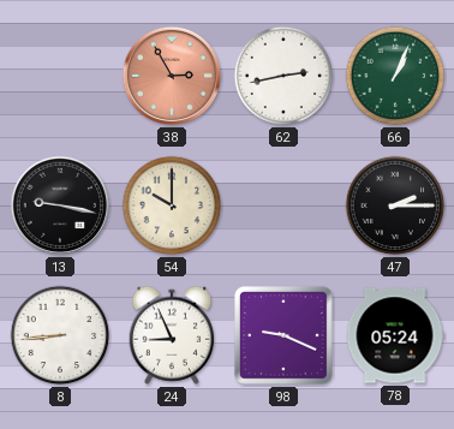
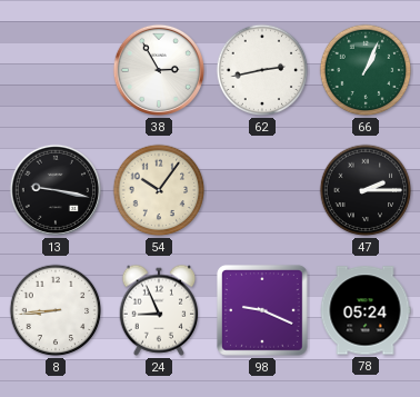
38 dial: salmon -> white (159, 70)
54: 10:00 -> 10:06 (159, 190)
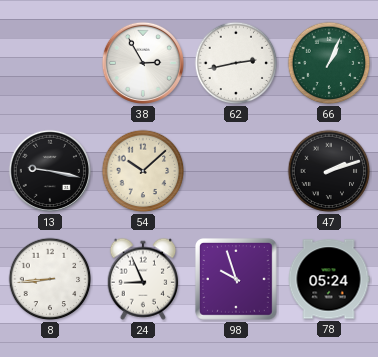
54: 10:06 -> 10:08 (143, 171)
47: 2:15 -> 2:12 (329, 171)
98: 9:19 -> 9:57 (236, 279)
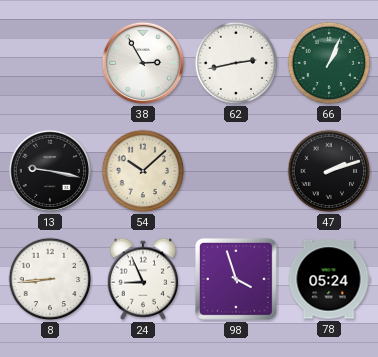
98: 9:57 -> 3:57 (236, 279)
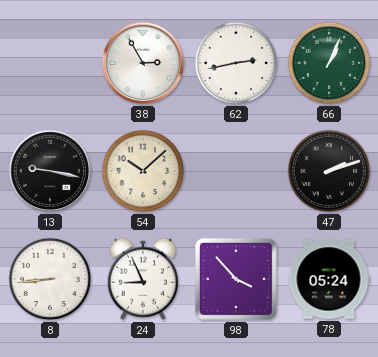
98: 3:57 -> 3:53 (236, 279)
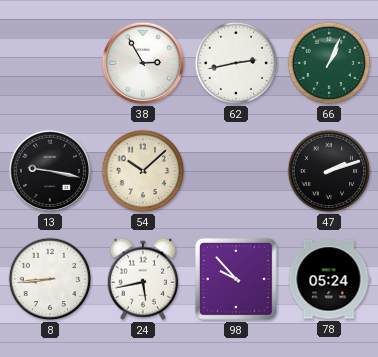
24: 8:56 -> 5:43 (143, 279)
98: 3:53 -> 9:53 (236, 279)
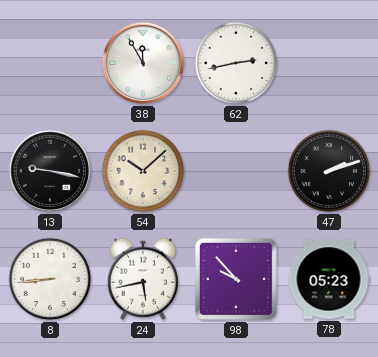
38: 2:55 -> 11:55 (143, 63)
66: 1:04 -> none (329, 63)
78: 05:24 -> 05:23 (329, 279)
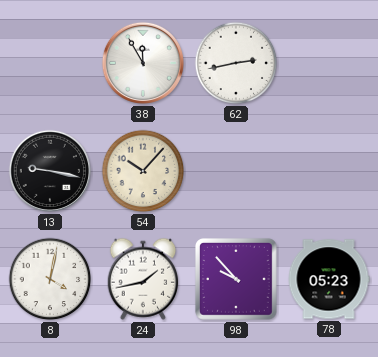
54: 10:08 -> 10:07 (143, 171)
47: 2:12 -> none (329, 171)
8: 8:44 -> 4:02 (50, 279)
24: 5:43 -> 1:43 (143, 279)
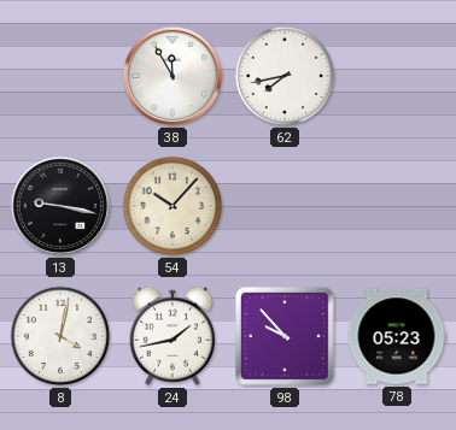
62: 2:43 -> 7:43 (285, 76)
